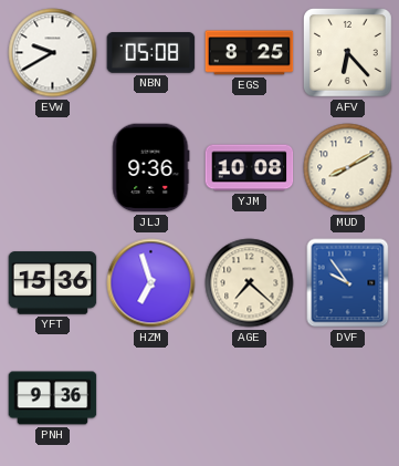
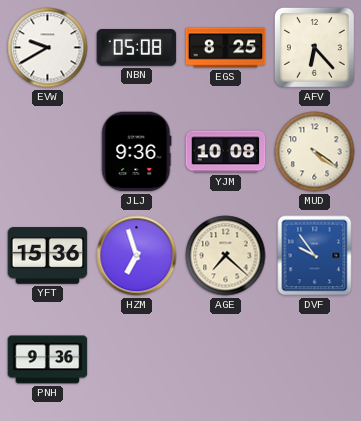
MUD: 8:10 -> 4:21 (315, 152)
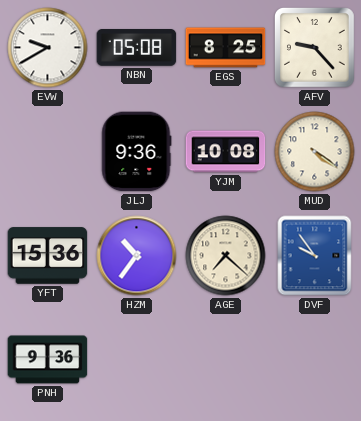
AFV: 6:23 -> 9:23 (315, 48)
HZM: 6:57 -> 10:36 (137, 256)
